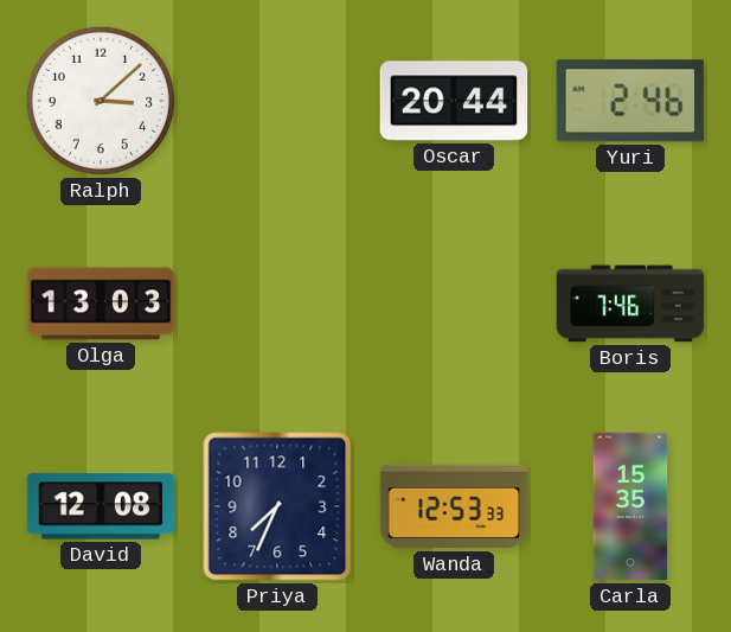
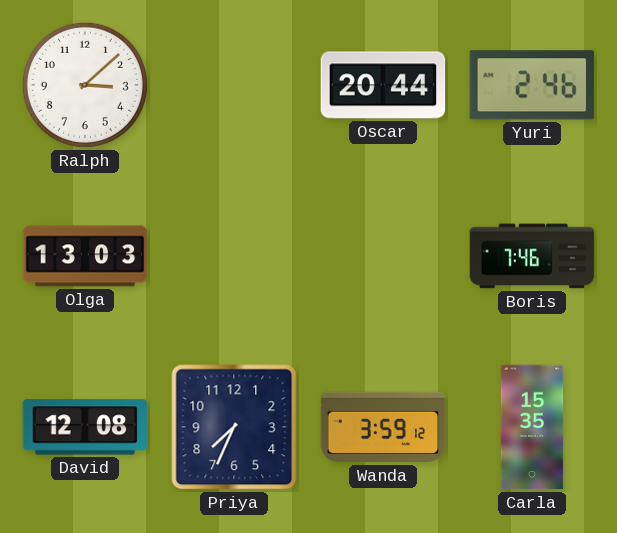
Wanda: 12:53 -> 3:59 (383, 427)
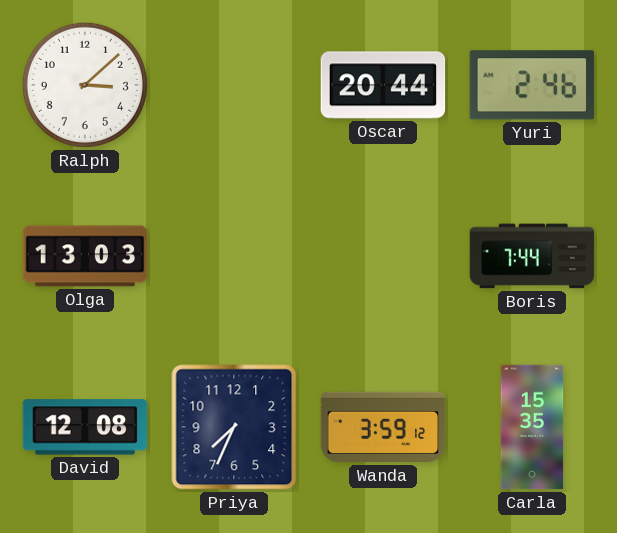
Boris: 7:46 -> 7:44 (532, 256)
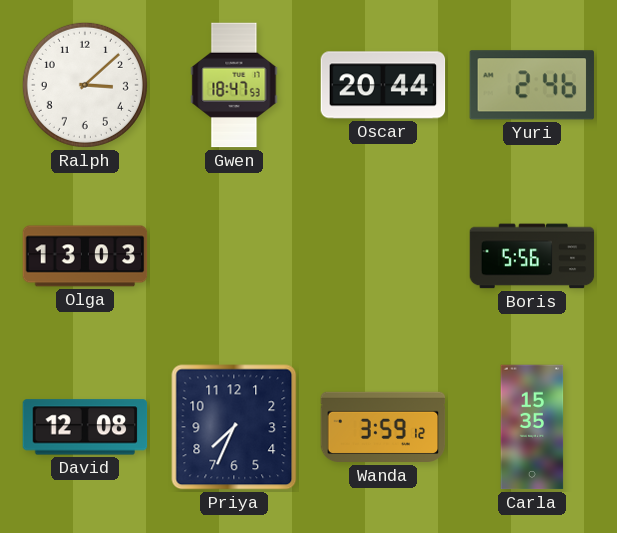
Gwen: none -> 18:47 (234, 85)
Boris: 7:44 -> 5:56 (532, 256)
